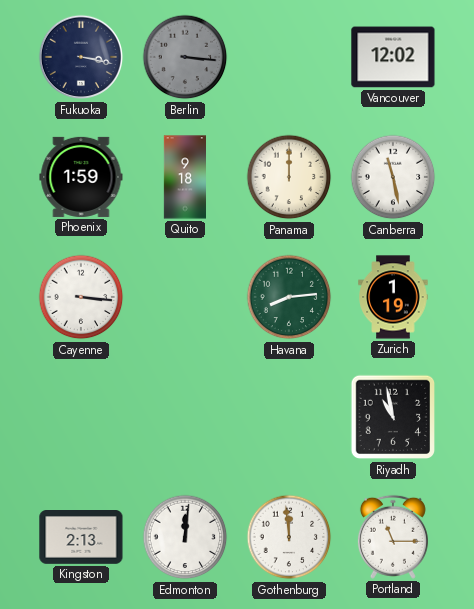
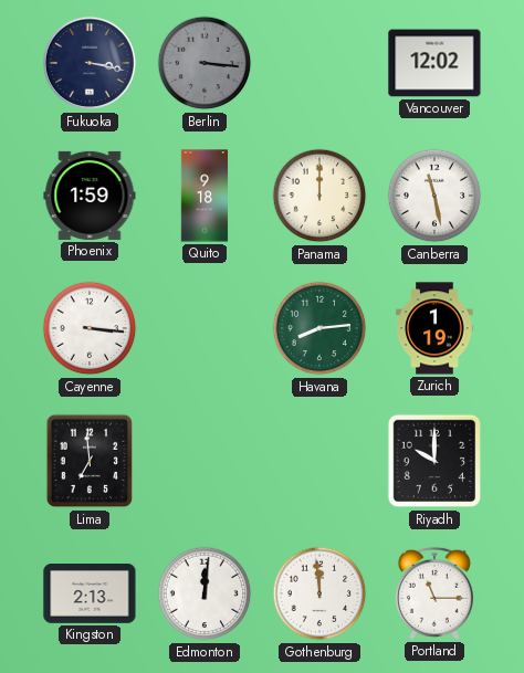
Lima: none -> 6:59 (90, 461)
Riyadh: 10:58 -> 10:00 (434, 461)
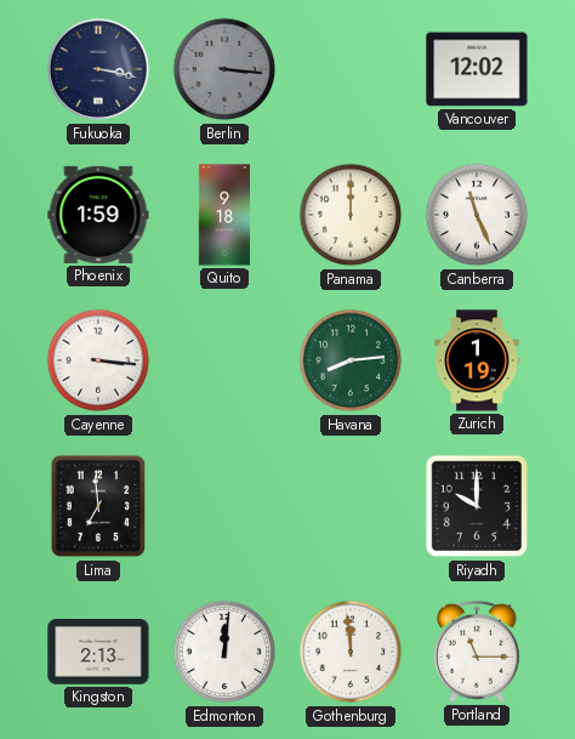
Canberra: 11:28 -> 11:26 (477, 215)
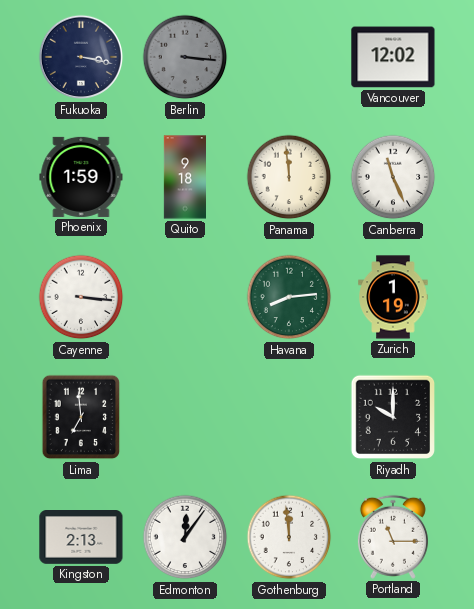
Panama: 12:00 -> 11:59 (289, 177)
Edmonton: 12:01 -> 12:06 (185, 537)
